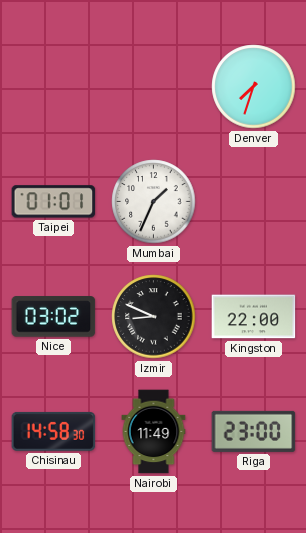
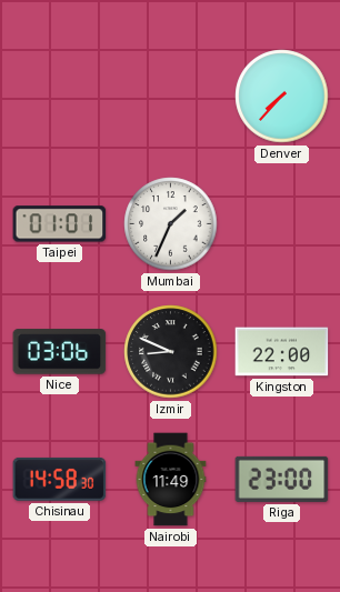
Denver: 7:33 -> 7:37 (282, 97)
Nice: 03:02 -> 03:06 (60, 352)
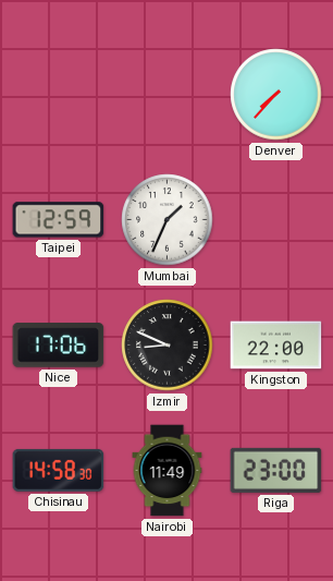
Taipei: 01:01 -> 12:59 (59, 220)
Nice: 03:06 -> 17:06 (59, 346)
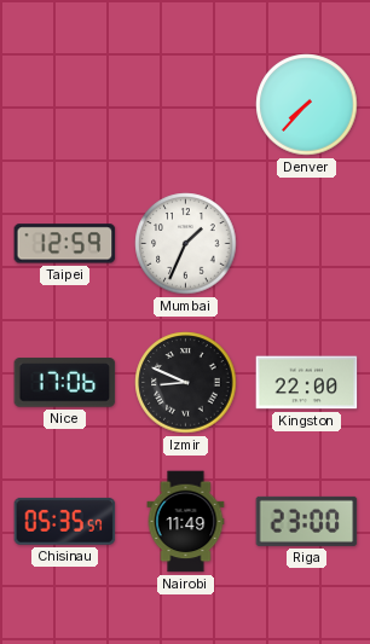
Chisinau: 14:58 -> 05:35 (65, 521)
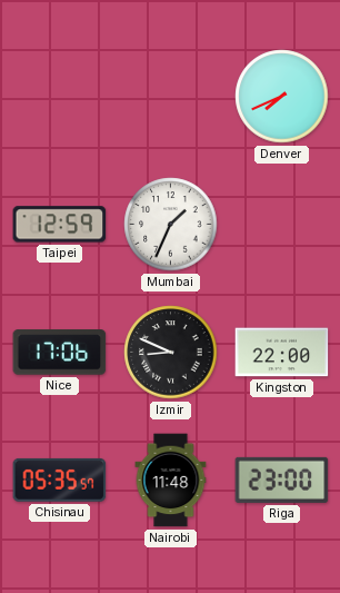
Denver: 7:37 -> 7:41 (282, 97)
Nairobi: 11:49 -> 11:48 (171, 481)
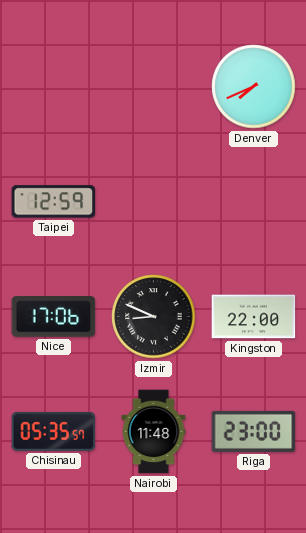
Mumbai: 1:34 -> none (171, 225)
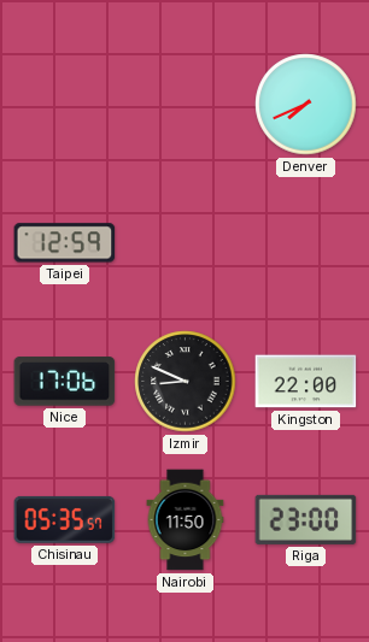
Nairobi: 11:48 -> 11:50 (186, 520)
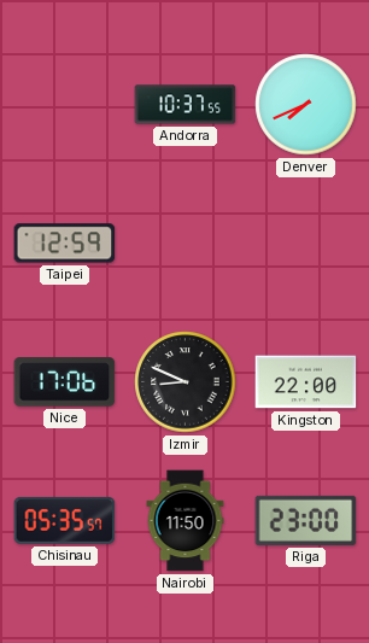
Andorra: none -> 10:37 (186, 105)
